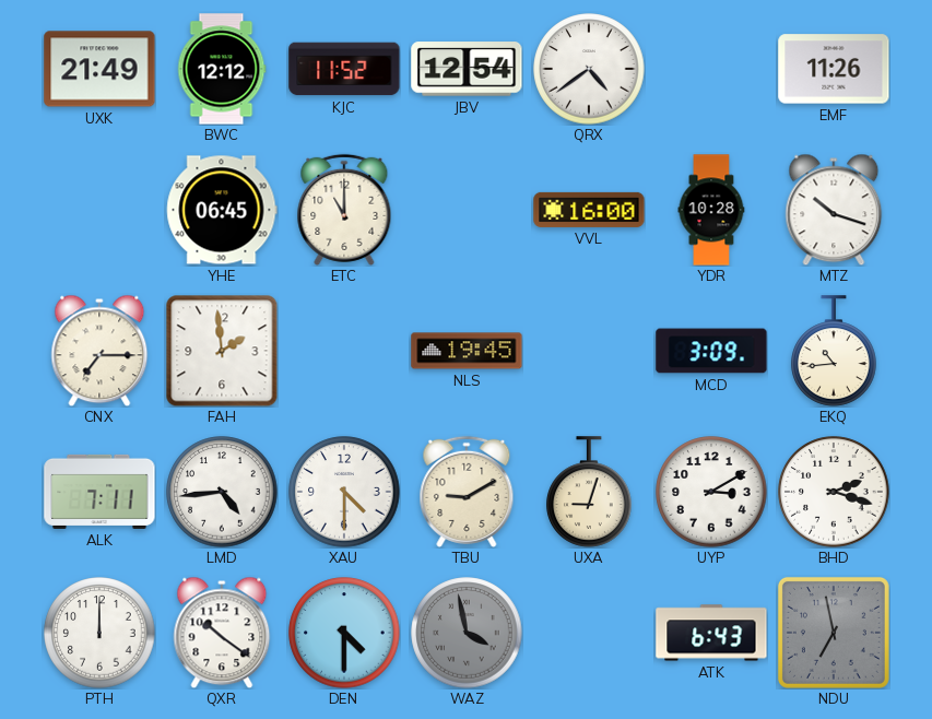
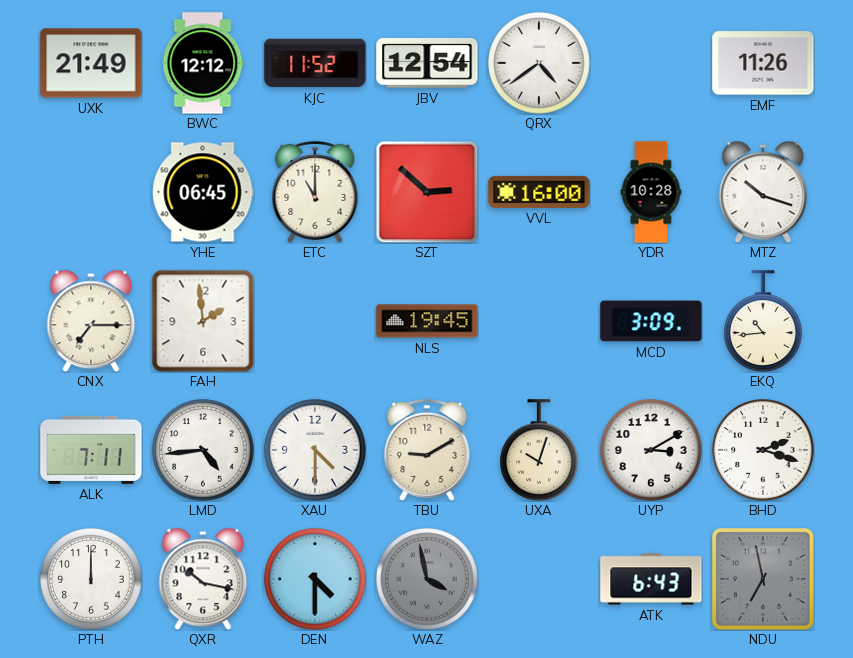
SZT: none -> 2:52 (427, 192)
UXA: 9:03 -> 10:03 (539, 450)
QXR: 10:21 -> 10:17 (203, 579)
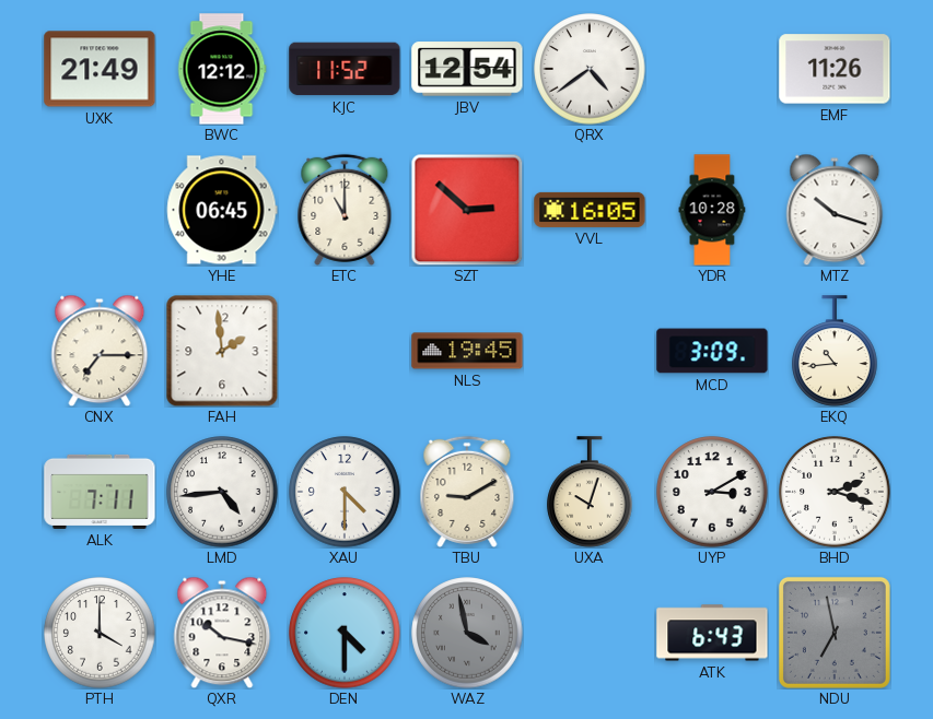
VVL: 16:00 -> 16:05 (590, 210)
PTH: 12:00 -> 4:00 (100, 633)
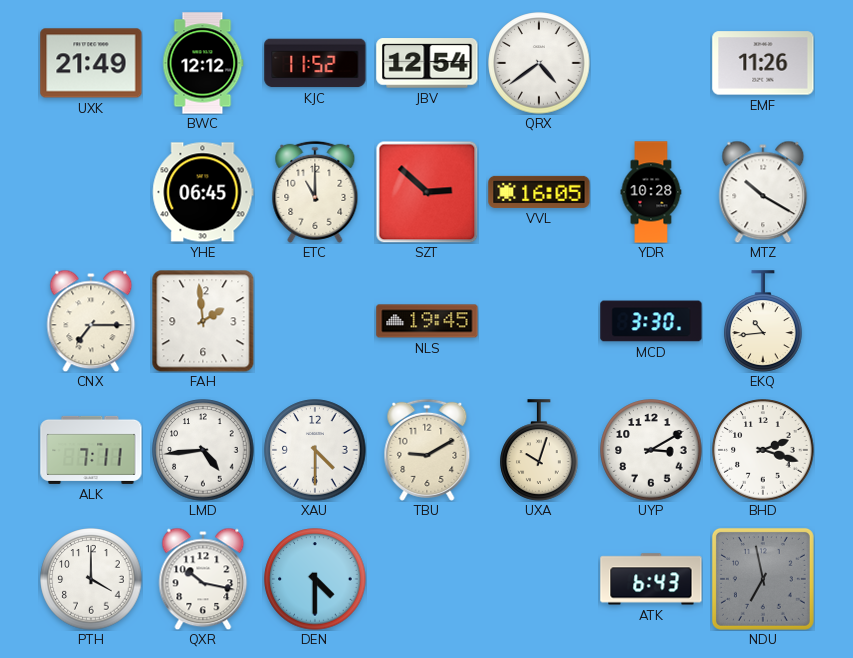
MTZ: 10:18 -> 10:20 (763, 192)
MCD: 3:09 -> 3:30 (651, 321)
WAZ: 3:58 -> none (467, 633)
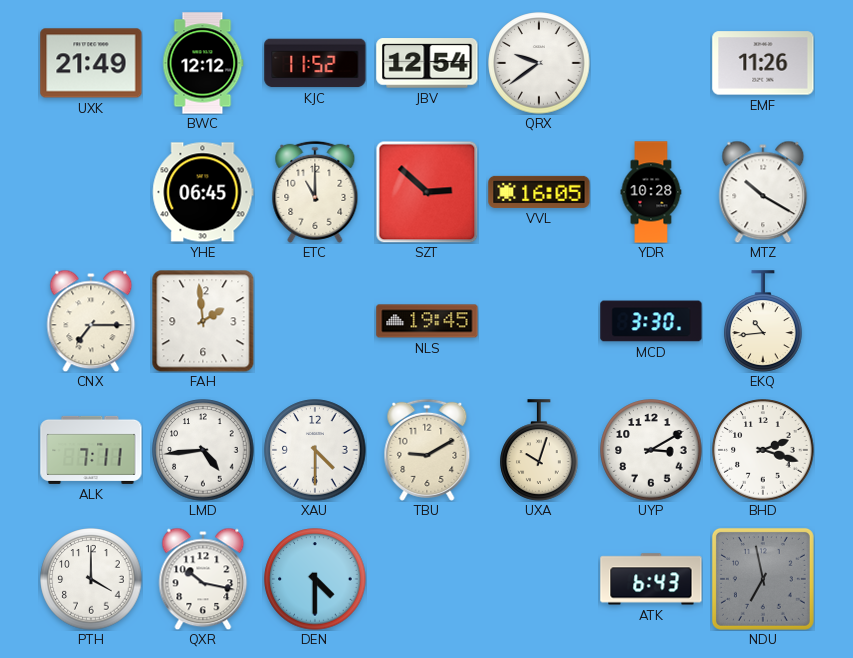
QRX: 4:39 -> 9:39 (539, 63)
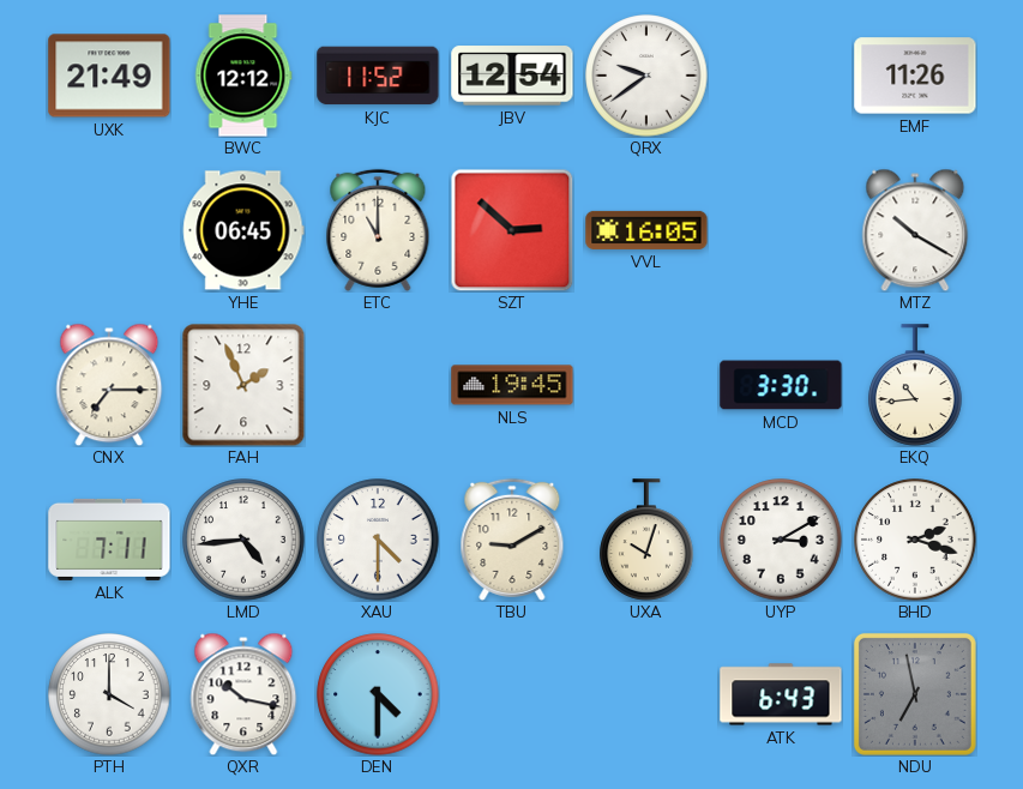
YDR: 10:28 -> none (651, 192)
FAH: 1:59 -> 1:56 (243, 385)
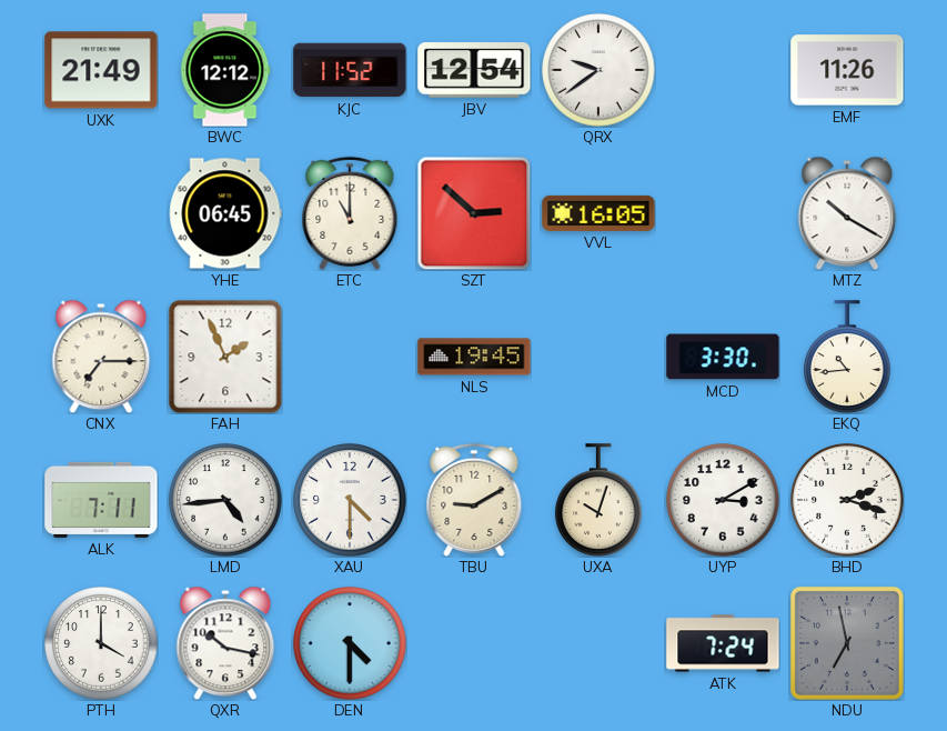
ATK: 6:43 -> 7:24 (723, 643)
